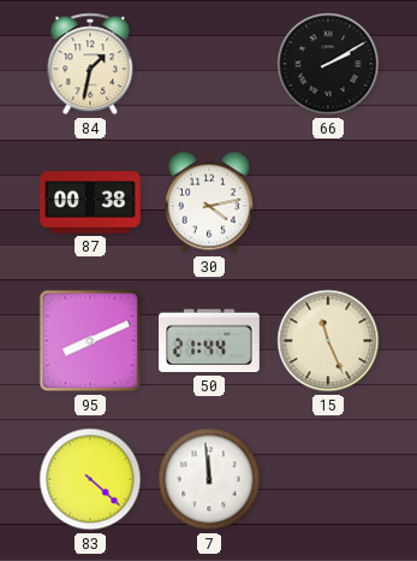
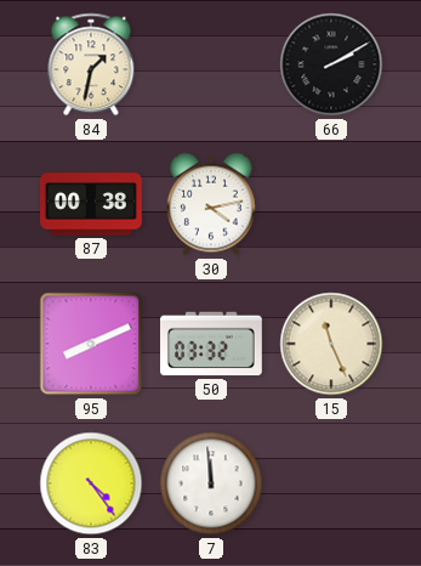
50: 21:44 -> 03:32 (212, 344)
83: 4:22 -> 4:24 (91, 483)
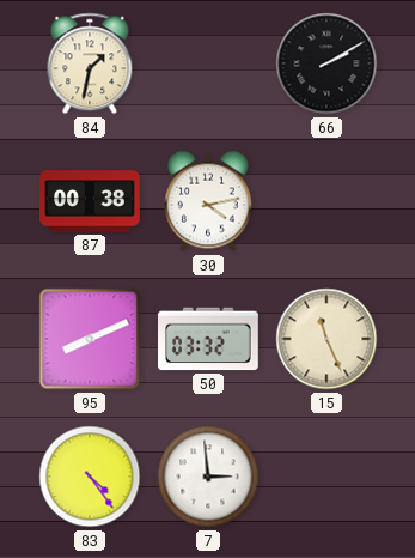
7: 11:59 -> 2:59 (208, 477)
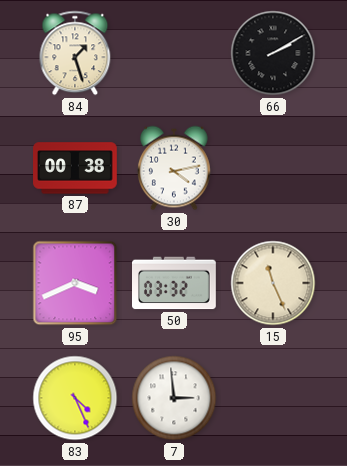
84: 1:32 -> 1:27 (75, 53)
95: 8:11 -> 3:41 (75, 283)
83: 4:24 -> 4:26 (75, 398)
